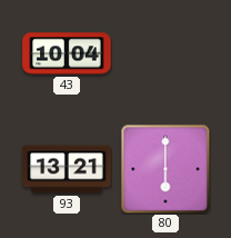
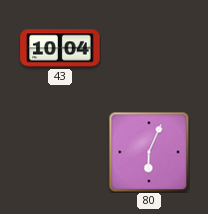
93: 13:21 -> none (67, 169)
80: 6:00 -> 6:04 (149, 152)
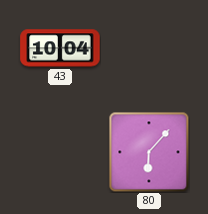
80: 6:04 -> 6:07 (149, 152)
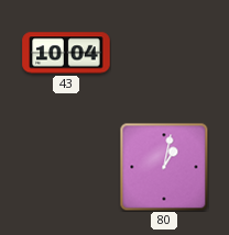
80: 6:07 -> 1:02 (164, 167)
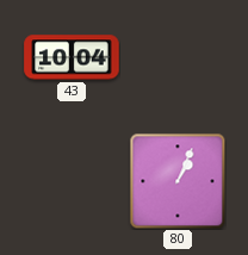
80: 1:02 -> 1:04 (178, 181)
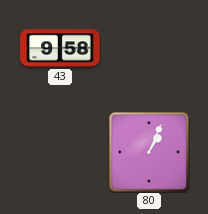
43: 10:04 -> 9:58 (60, 48)
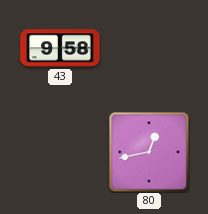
80: 1:04 -> 12:43 (149, 152)
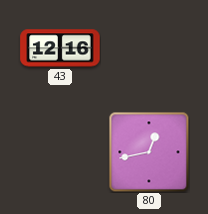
43: 9:58 -> 12:16 (60, 48)
